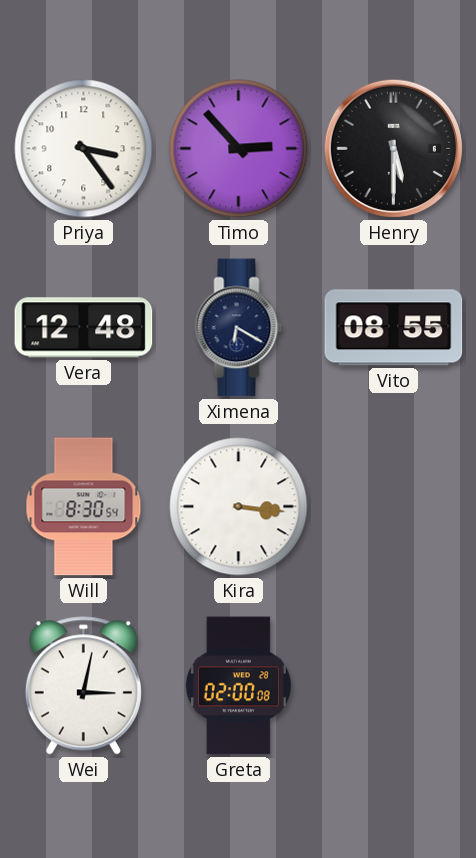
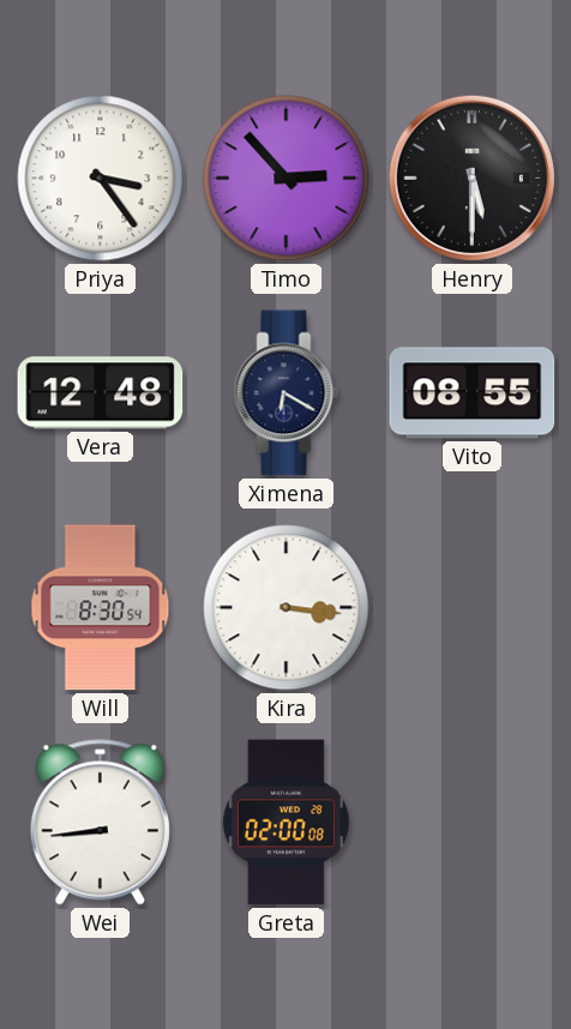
Wei: 3:02 -> 8:44 (100, 823)
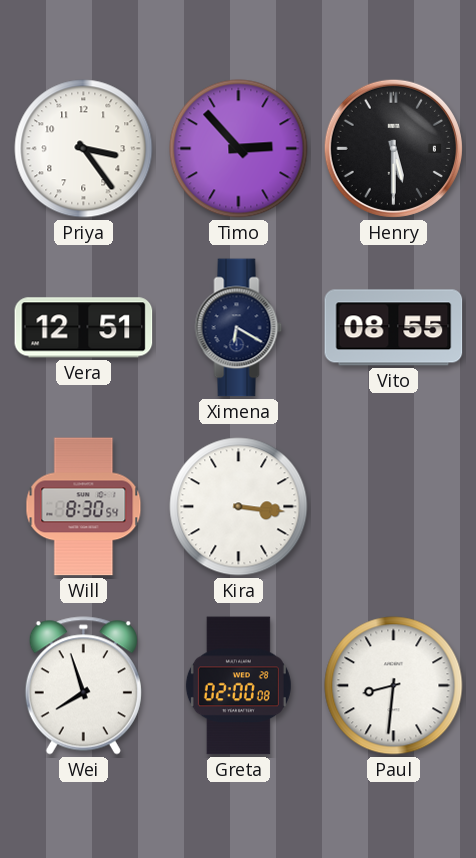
Vera: 12:48 -> 12:51 (84, 328)
Wei: 8:44 -> 7:57 (83, 686)
Paul: none -> 8:31 (394, 686)
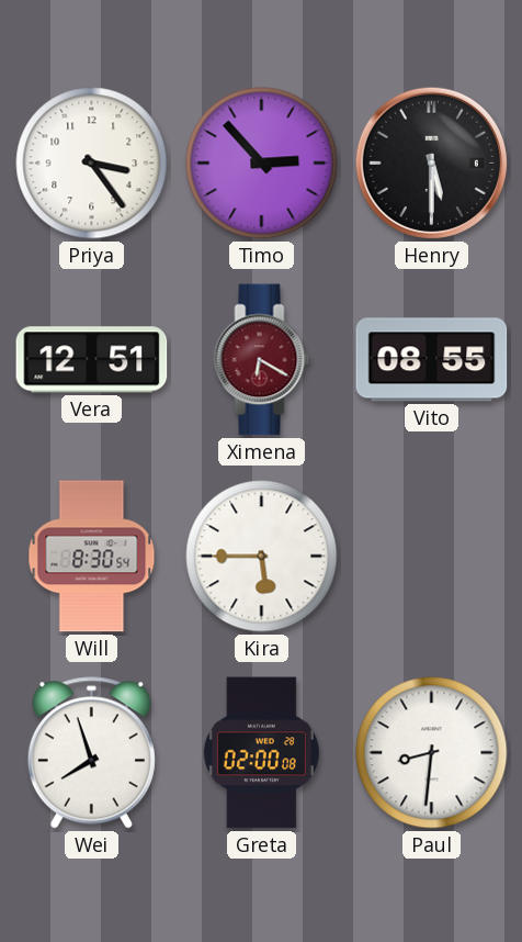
Ximena dial: navy -> burgundy (262, 360)
Kira: 3:16 -> 5:45 (262, 557)
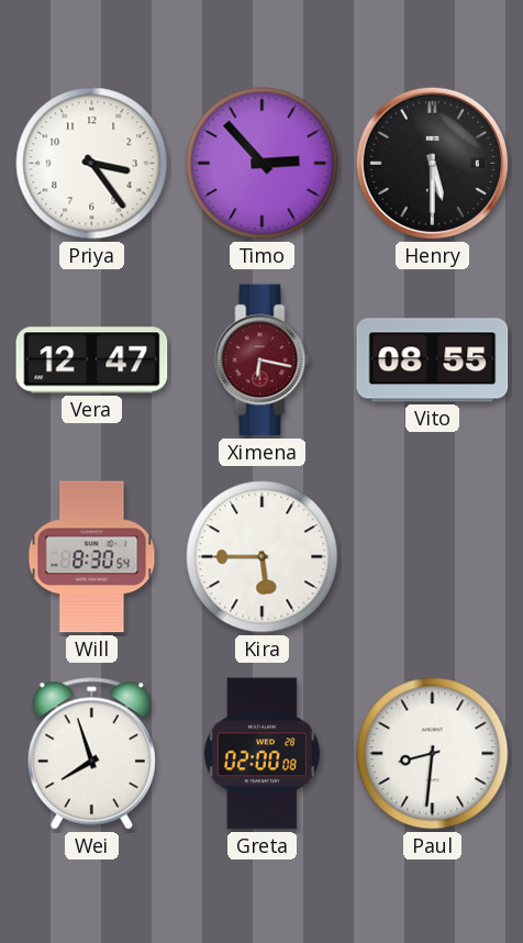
Vera: 12:51 -> 12:47 (92, 360)
Ximena: 6:20 -> 6:17 (263, 360)
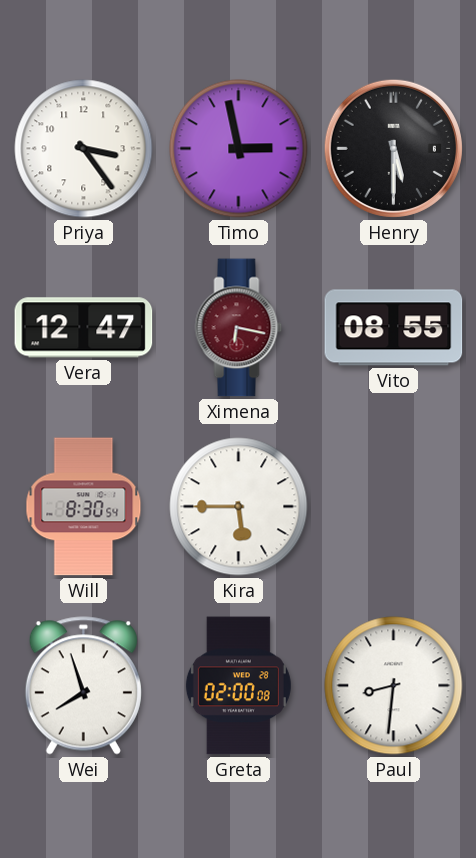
Timo: 2:53 -> 2:58 (239, 149)
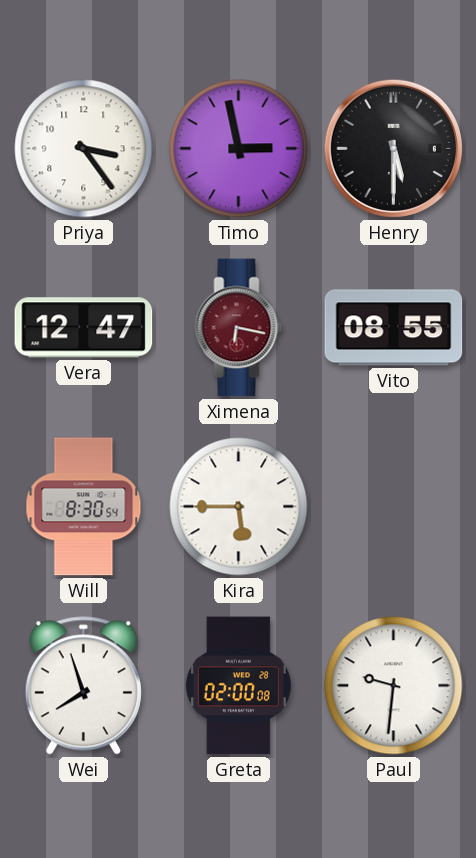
Paul: 8:31 -> 9:31 (394, 686)
